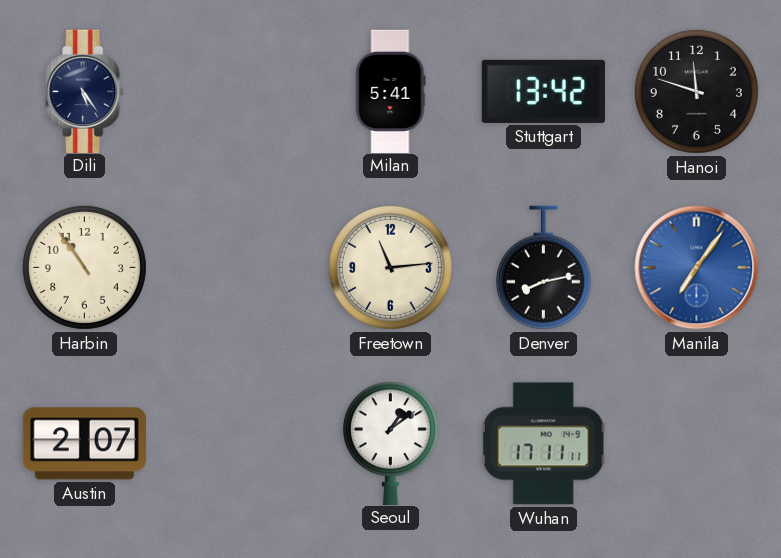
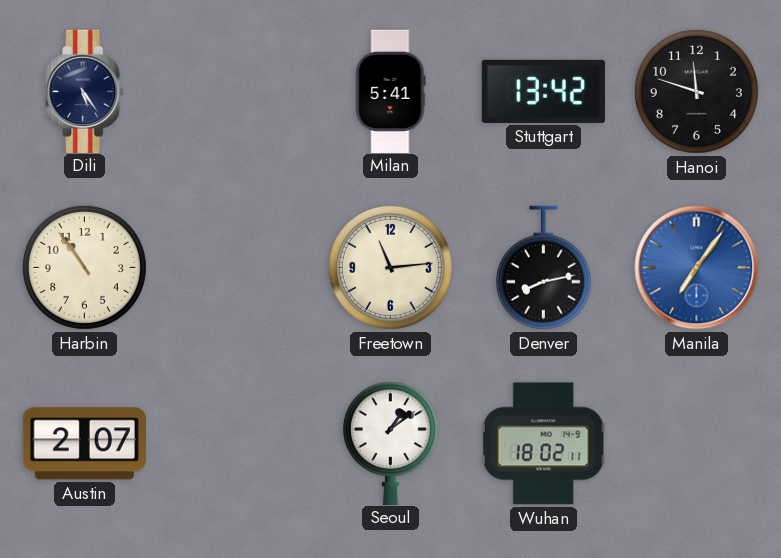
Wuhan: 17:11 -> 18:02 (543, 444)
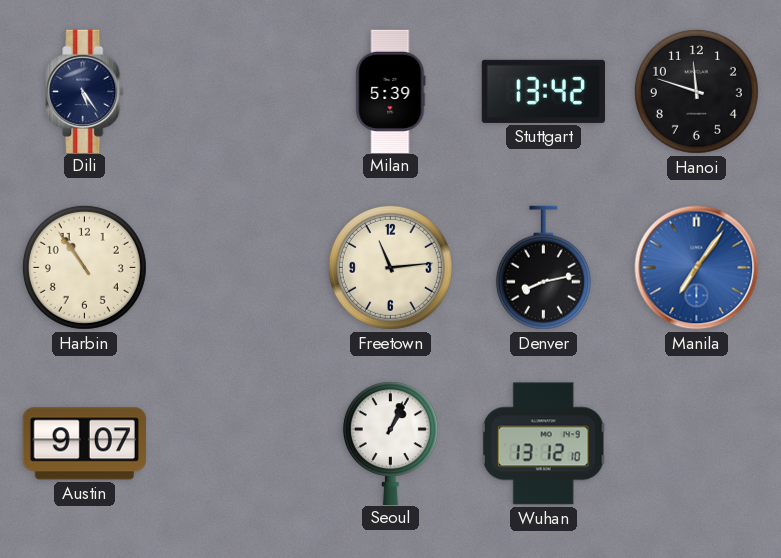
Milan: 5:41 -> 5:39 (391, 91)
Austin: 2:07 -> 9:07 (84, 444)
Seoul: 1:09 -> 1:04 (390, 443)
Wuhan: 18:02 -> 13:12 (543, 444)
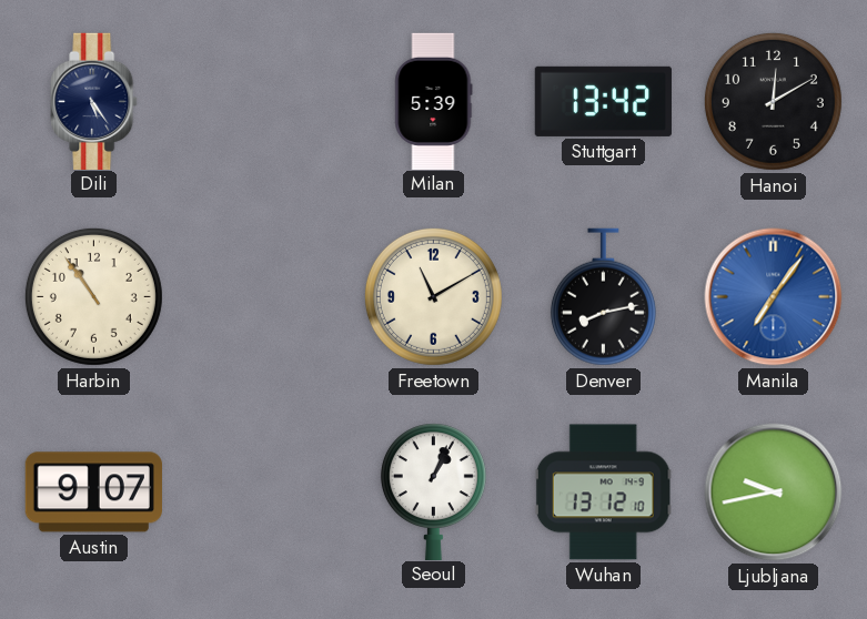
Hanoi: 11:48 -> 12:10 (773, 101)
Freetown: 11:14 -> 11:10 (433, 296)
Ljubljana: none -> 9:43 (774, 493)
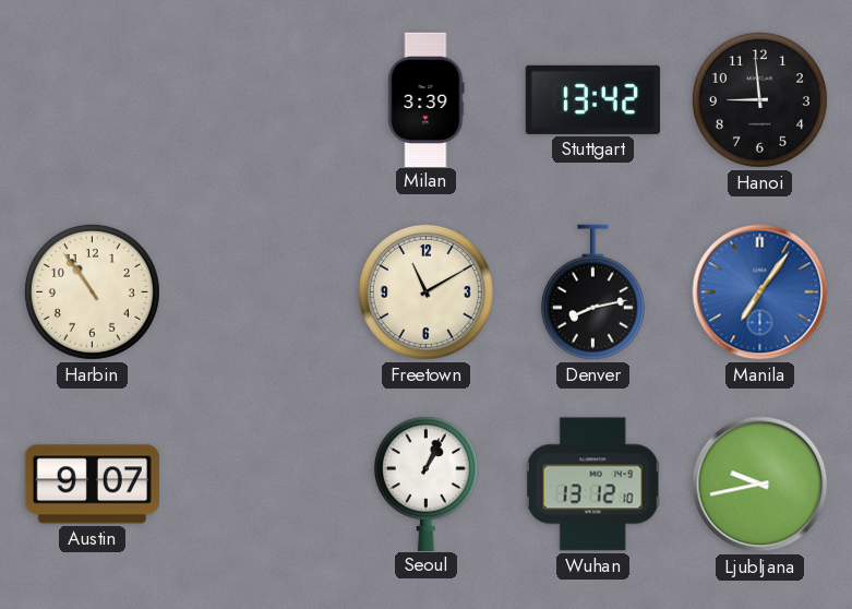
Dili: 5:24 -> none (94, 101)
Milan: 5:39 -> 3:39 (427, 99)
Hanoi: 12:10 -> 8:59 (759, 99)
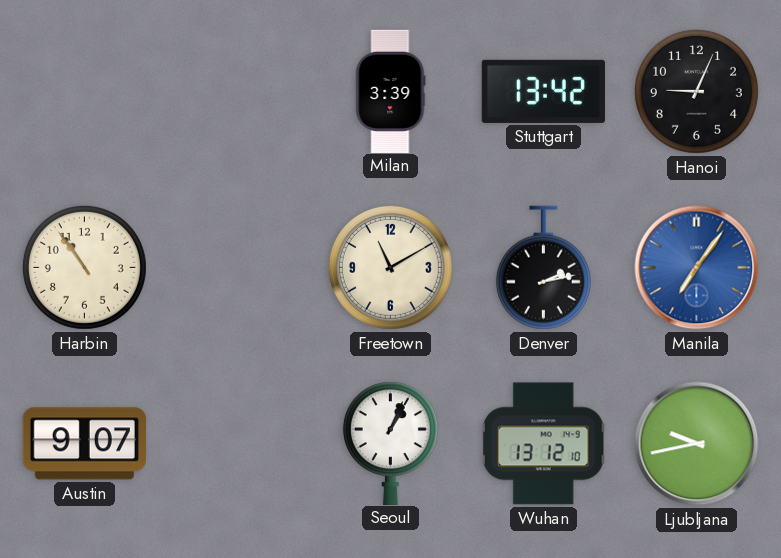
Hanoi: 8:59 -> 9:04 (696, 91)
Denver: 8:13 -> 2:13 (543, 268)
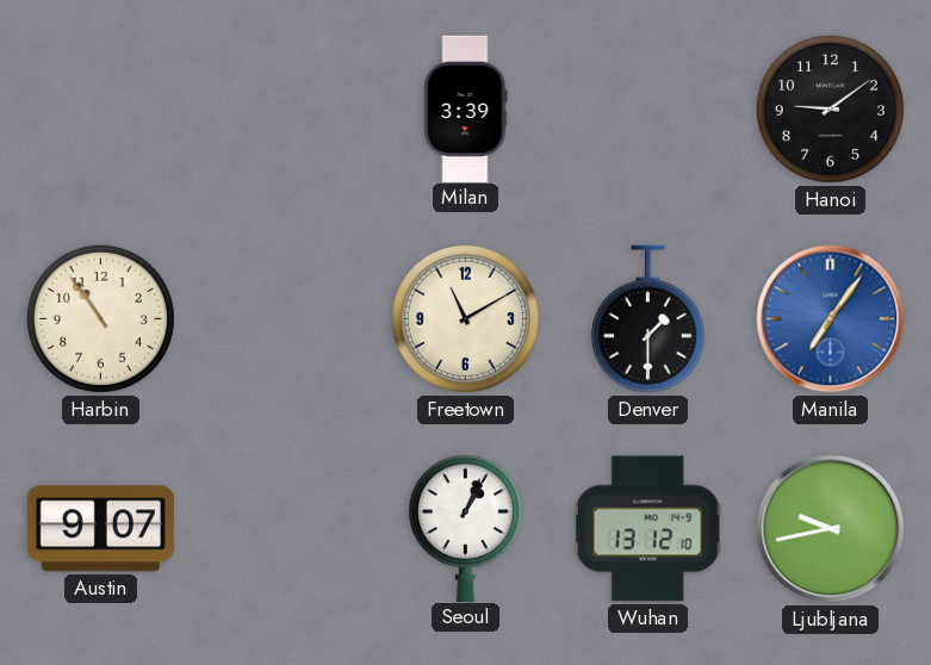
Stuttgart: 13:42 -> none (543, 91)
Hanoi: 9:04 -> 9:09 (830, 108)
Denver: 2:13 -> 1:30 (647, 319)
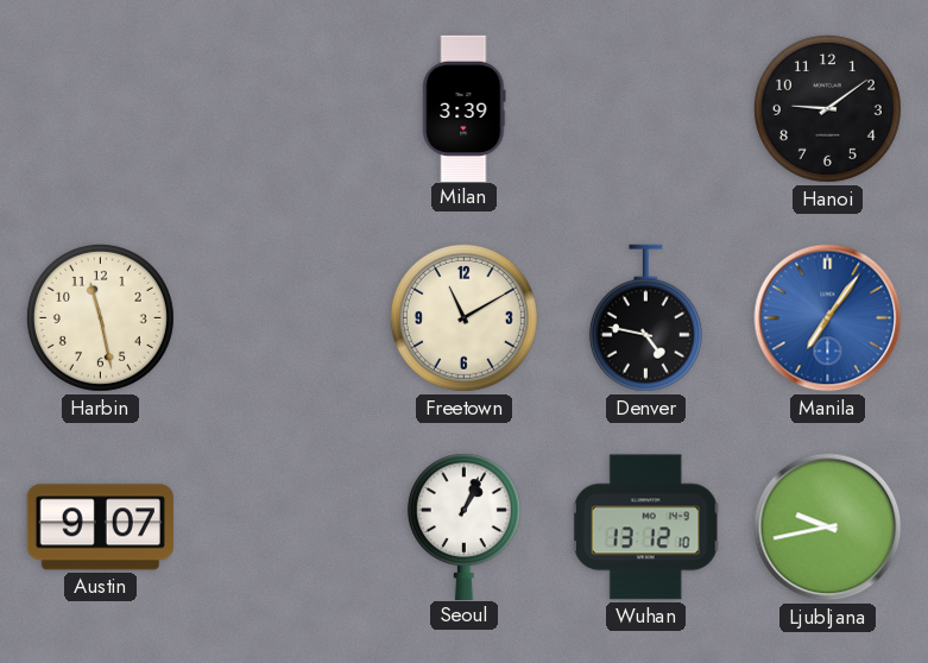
Harbin: 10:54 -> 11:28 (100, 317)
Denver: 1:30 -> 4:47 (645, 318)
